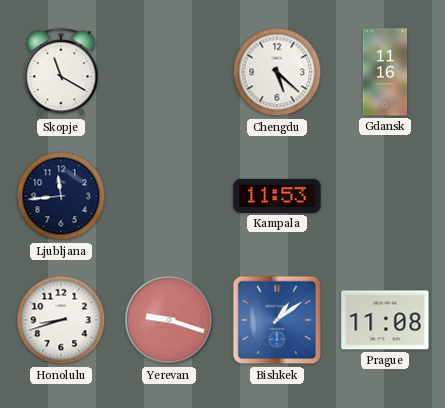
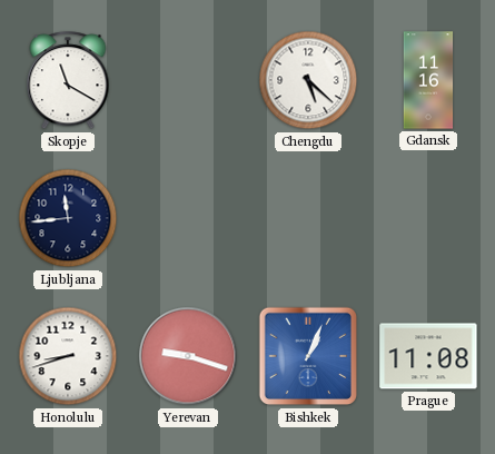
Kampala: 11:53 -> none (277, 196)
Bishkek: 1:09 -> 1:04 (308, 356)
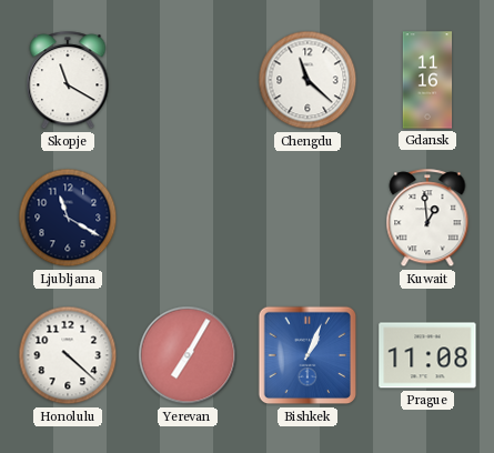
Chengdu: 5:22 -> 11:22 (308, 80)
Ljubljana: 11:44 -> 11:20 (68, 218)
Kuwait: none -> 12:59 (427, 219)
Honolulu: 8:42 -> 4:22 (68, 355)
Yerevan: 9:18 -> 7:05 (188, 355)
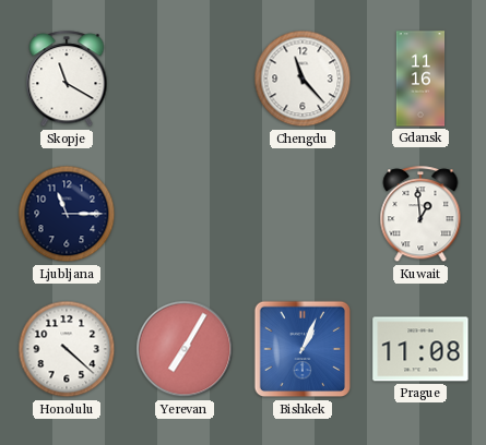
Chengdu: 11:22 -> 11:23 (303, 79)
Ljubljana: 11:20 -> 11:15 (67, 214)
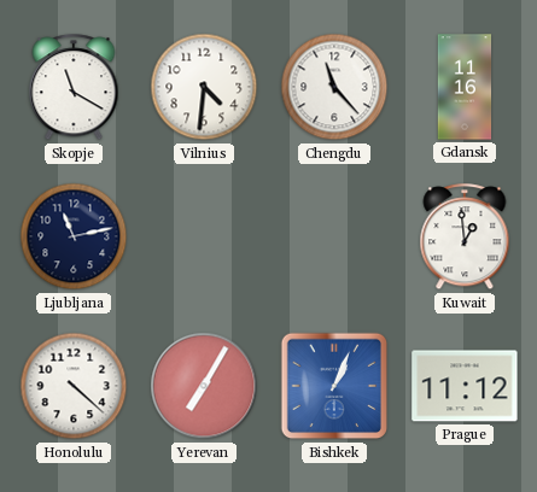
Vilnius: none -> 4:31 (204, 87)
Ljubljana: 11:15 -> 11:13 (74, 236)
Prague: 11:08 -> 11:12 (465, 386)
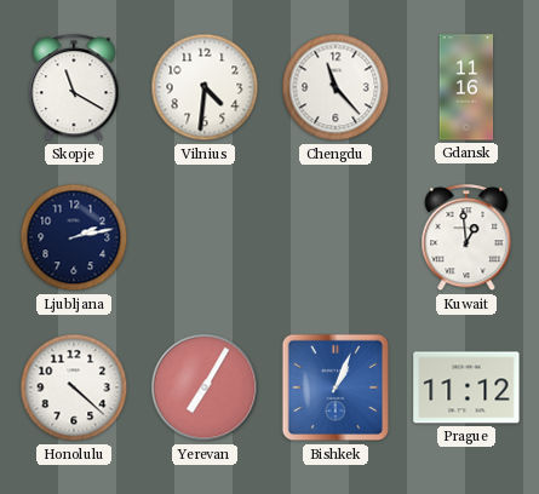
Ljubljana: 11:13 -> 2:13 (74, 237)
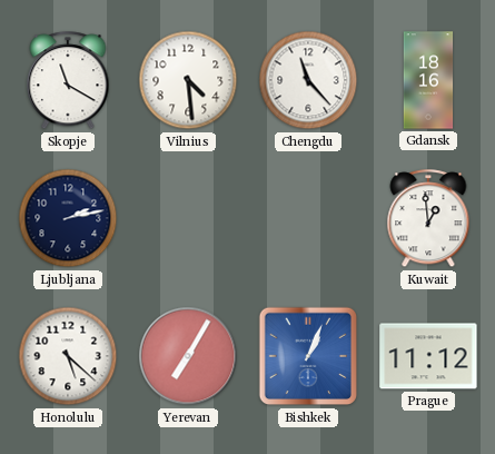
Vilnius: 4:31 -> 4:29 (188, 80)
Gdansk: 11:16 -> 18:16 (428, 80)
Honolulu: 4:22 -> 5:22 (68, 356)
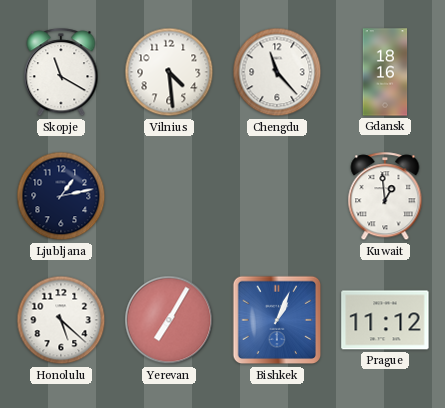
Ljubljana: 2:13 -> 1:13 (61, 196)
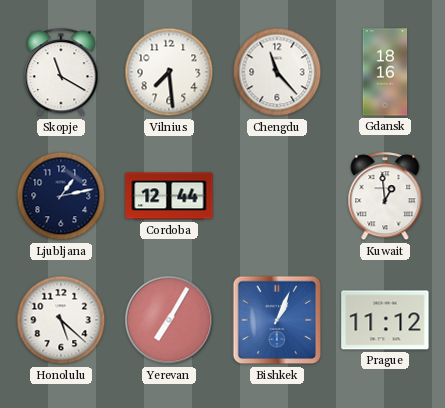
Vilnius: 4:29 -> 7:29 (169, 72)
Cordoba: none -> 12:44 (169, 196)
